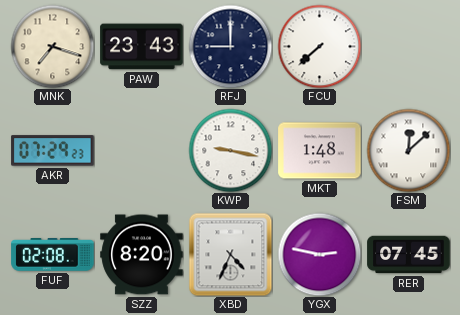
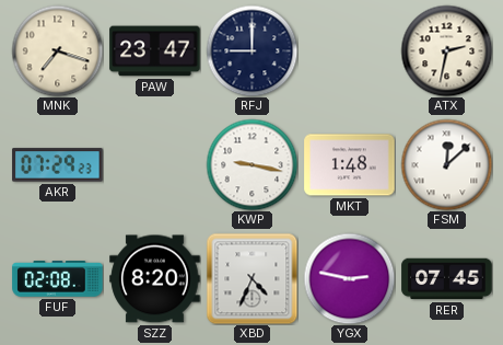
PAW: 23:43 -> 23:47 (155, 51)
FCU: 7:38 -> none (319, 46)
ATX: none -> 2:32 (446, 50)
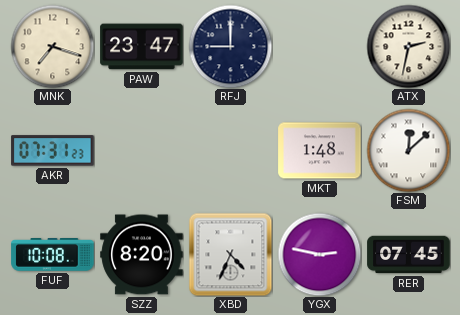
AKR: 07:29 -> 07:31 (53, 151)
KWP: 9:17 -> none (251, 164)
FUF: 02:08 -> 10:08 (53, 255)
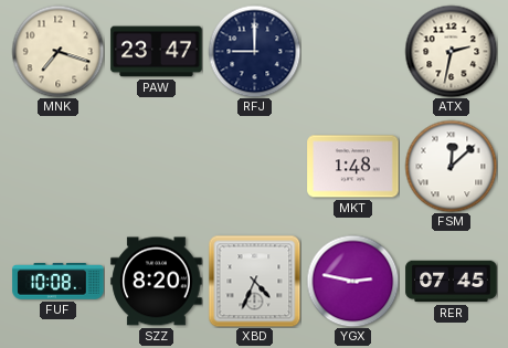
AKR: 07:31 -> none (53, 151)
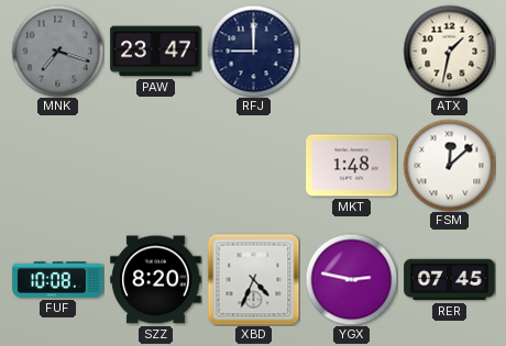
MNK dial: cream -> grey (57, 51)
ATX: 2:32 -> 1:32 (449, 51)
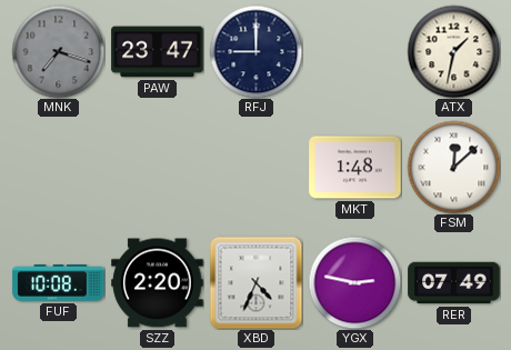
SZZ: 8:20 -> 2:20 (158, 283)
RER: 07:45 -> 07:49 (454, 283)
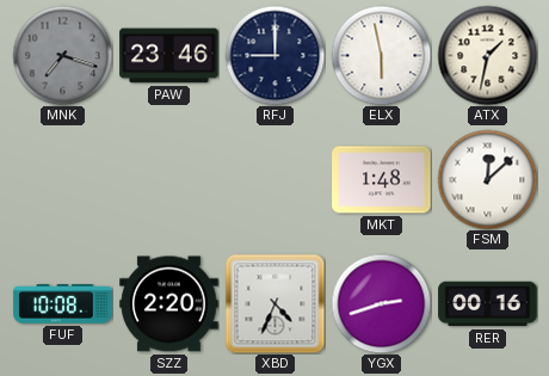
PAW: 23:47 -> 23:46 (169, 56)
ELX: none -> 5:58 (381, 55)
YGX: 2:47 -> 2:42 (381, 303)
RER: 07:49 -> 00:16 (488, 304)
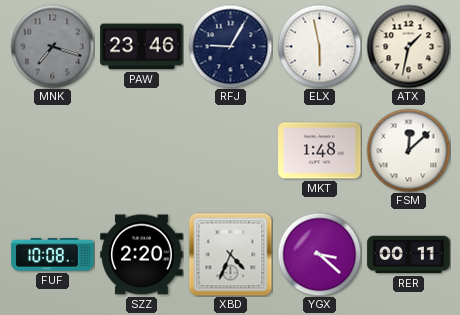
RFJ: 9:00 -> 9:05 (230, 46)
YGX: 2:42 -> 3:22 (319, 254)
RER: 00:16 -> 00:11 (409, 255)
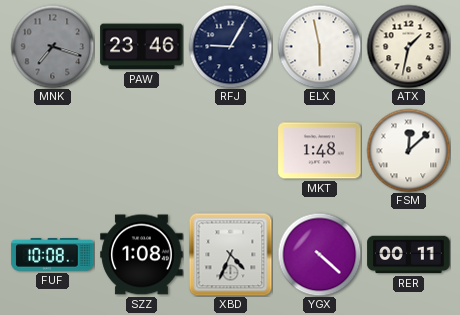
SZZ: 2:20 -> 1:08 (142, 255)
YGX: 3:22 -> 4:22 (319, 254)
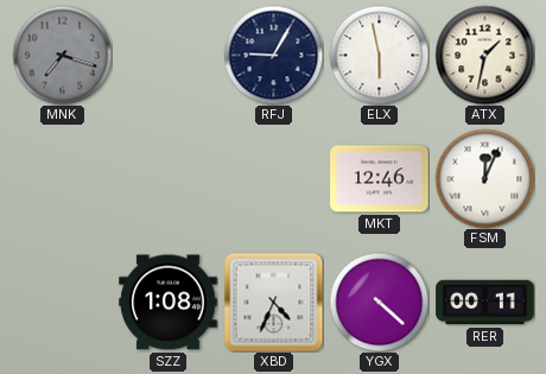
PAW: 23:46 -> none (142, 47)
MKT: 1:48 -> 12:46 (380, 179)
FSM: 12:08 -> 12:04 (484, 178)
FUF: 10:08 -> none (53, 255)
